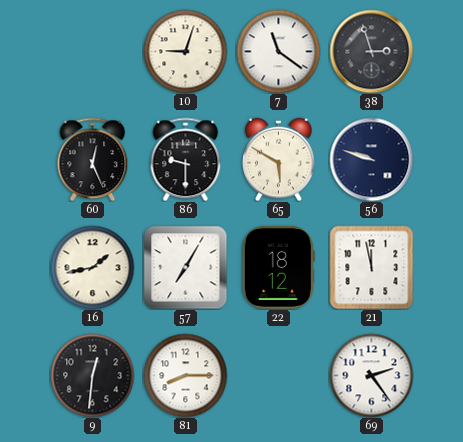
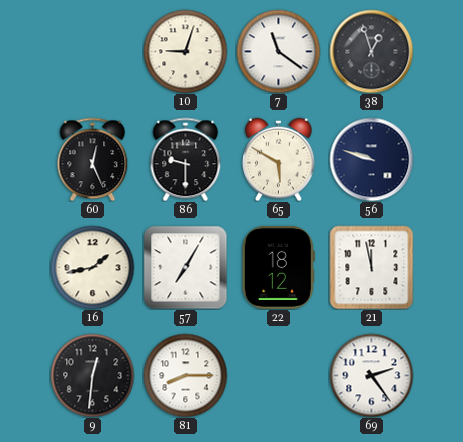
38: 2:57 -> 12:57 (371, 51)
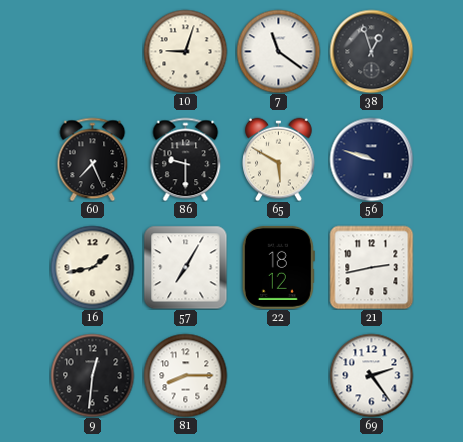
60: 12:26 -> 7:26 (93, 159)
21: 11:58 -> 2:43 (371, 267)
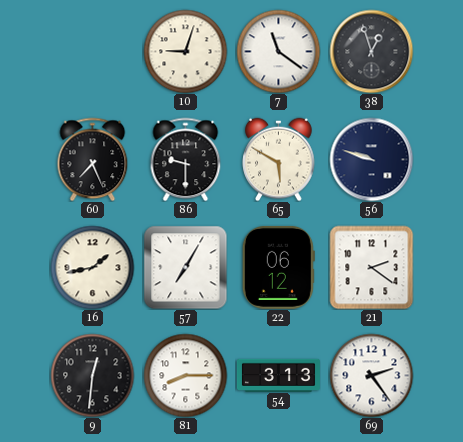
22: 18:12 -> 06:12 (278, 267)
21: 2:43 -> 2:21 (371, 267)
54: none -> 3:13 (278, 375)
